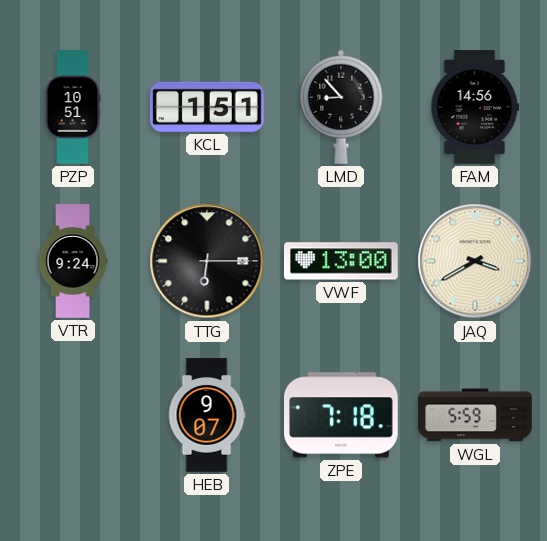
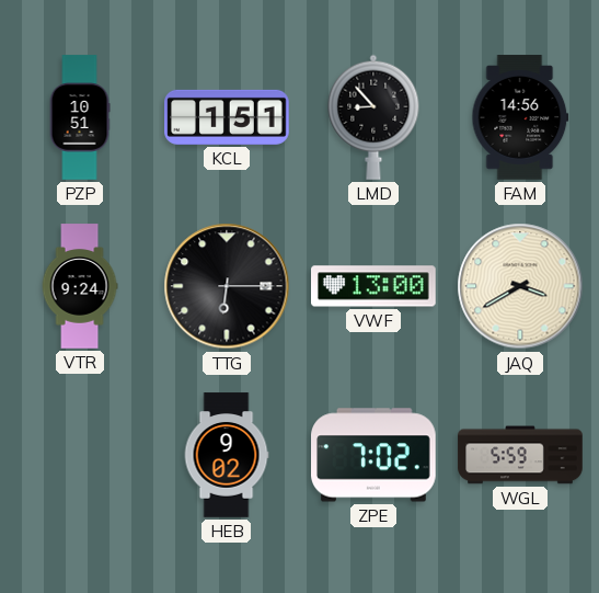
HEB: 9:07 -> 9:02 (227, 455)
ZPE: 7:18 -> 7:02 (375, 455)
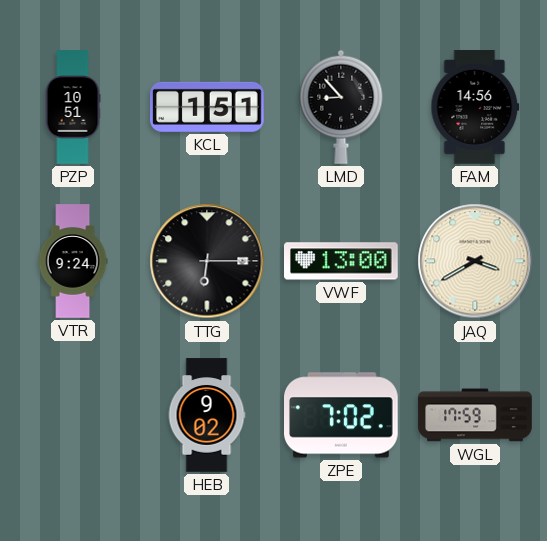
WGL: 5:59 -> 17:59 (475, 415)
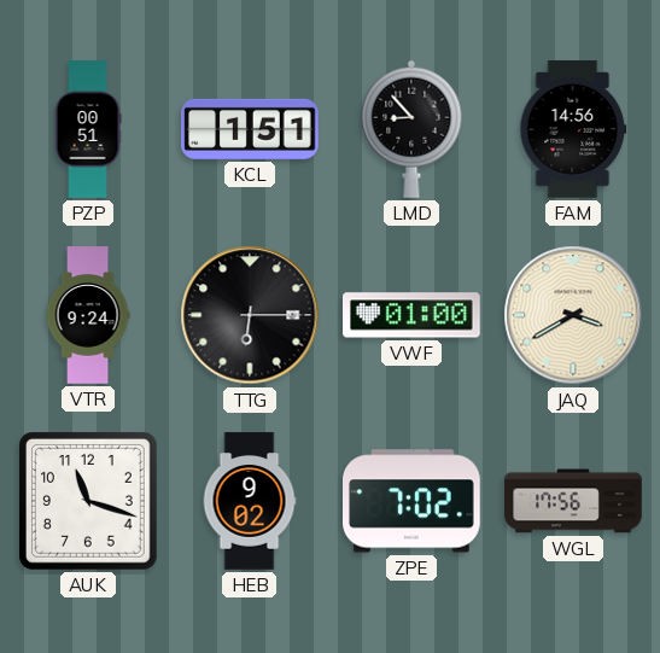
PZP: 10:51 -> 00:51 (88, 129)
VWF: 13:00 -> 01:00 (411, 315)
AUK: none -> 11:18 (89, 502)
WGL: 17:59 -> 17:56 (573, 501)
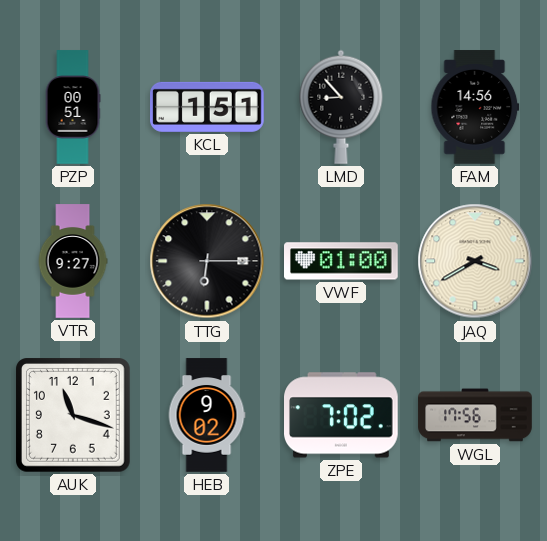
VTR: 9:24 -> 9:27 (73, 261)
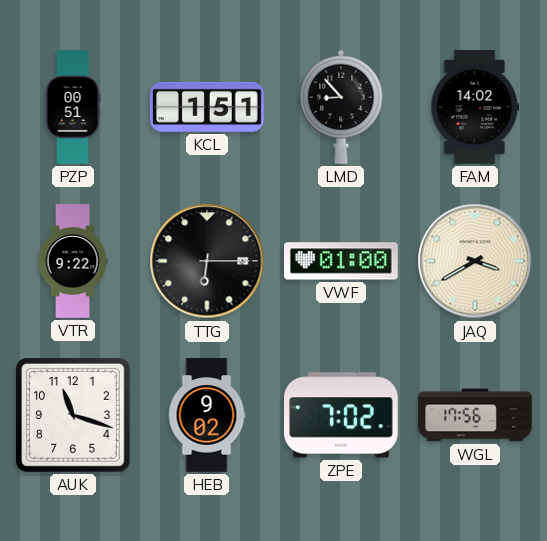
FAM: 14:56 -> 14:02 (475, 107)
VTR: 9:27 -> 9:22 (73, 261)
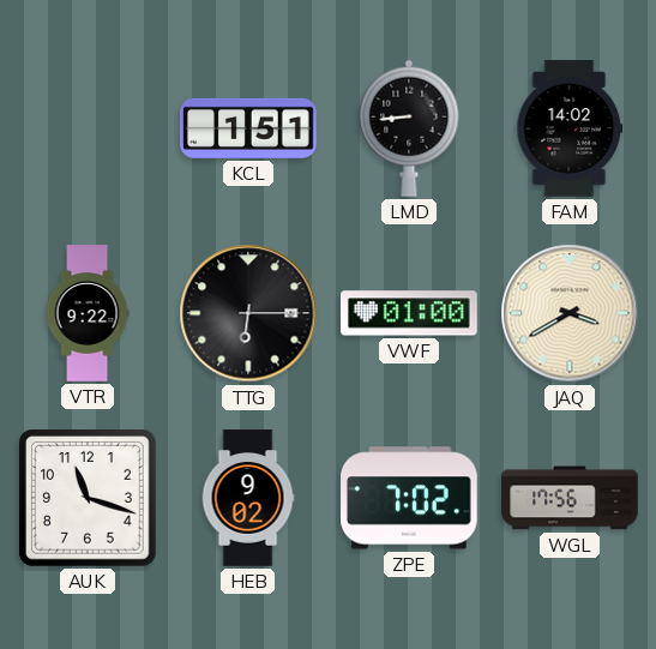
PZP: 00:51 -> none (73, 107)
LMD: 8:53 -> 8:44 (409, 128)
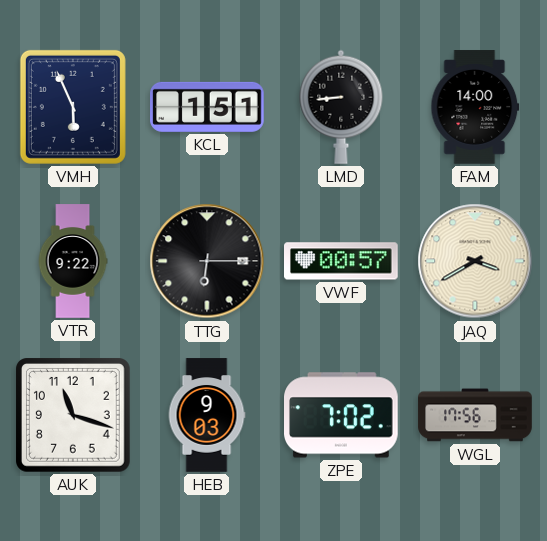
VMH: none -> 5:56 (73, 107)
FAM: 14:02 -> 14:00 (475, 107)
VWF: 01:00 -> 00:57 (341, 261)
HEB: 9:02 -> 9:03 (207, 415)
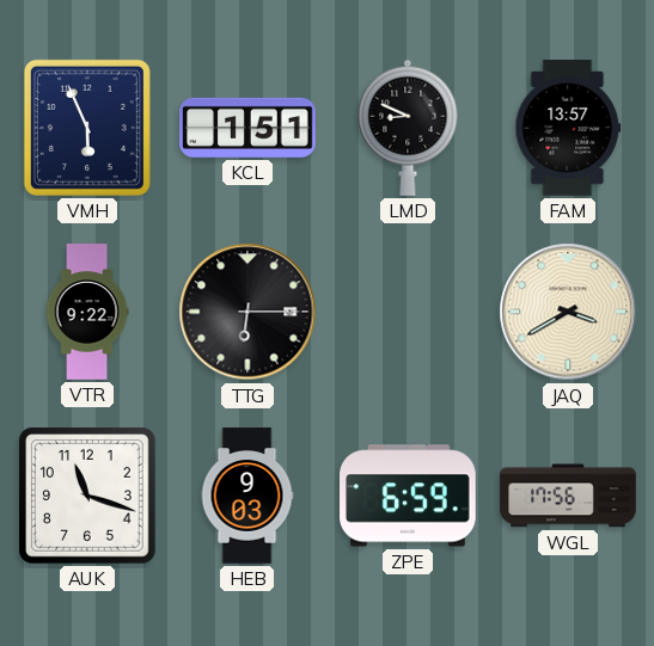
LMD: 8:44 -> 8:49 (408, 128)
FAM: 14:00 -> 13:57 (568, 128)
VWF: 00:57 -> none (341, 261)
ZPE: 7:02 -> 6:59 (409, 496)
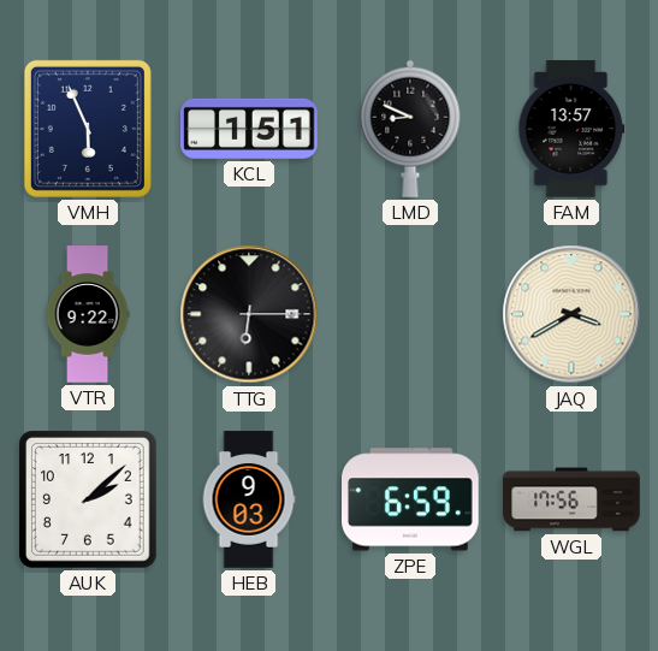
AUK: 11:18 -> 2:08 (89, 501)
